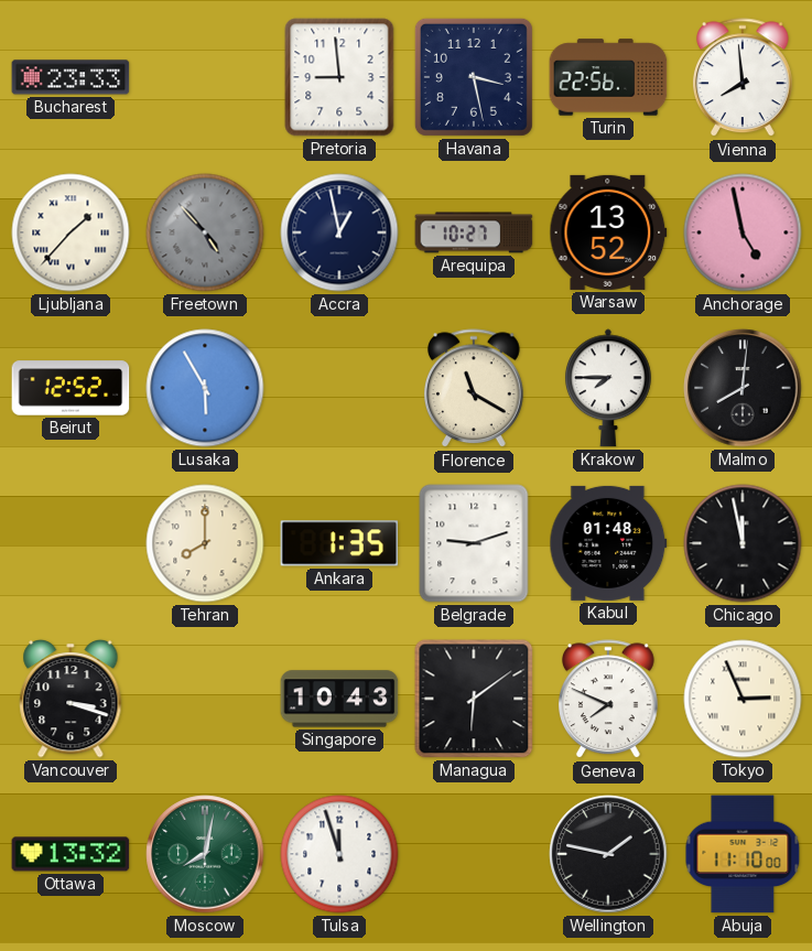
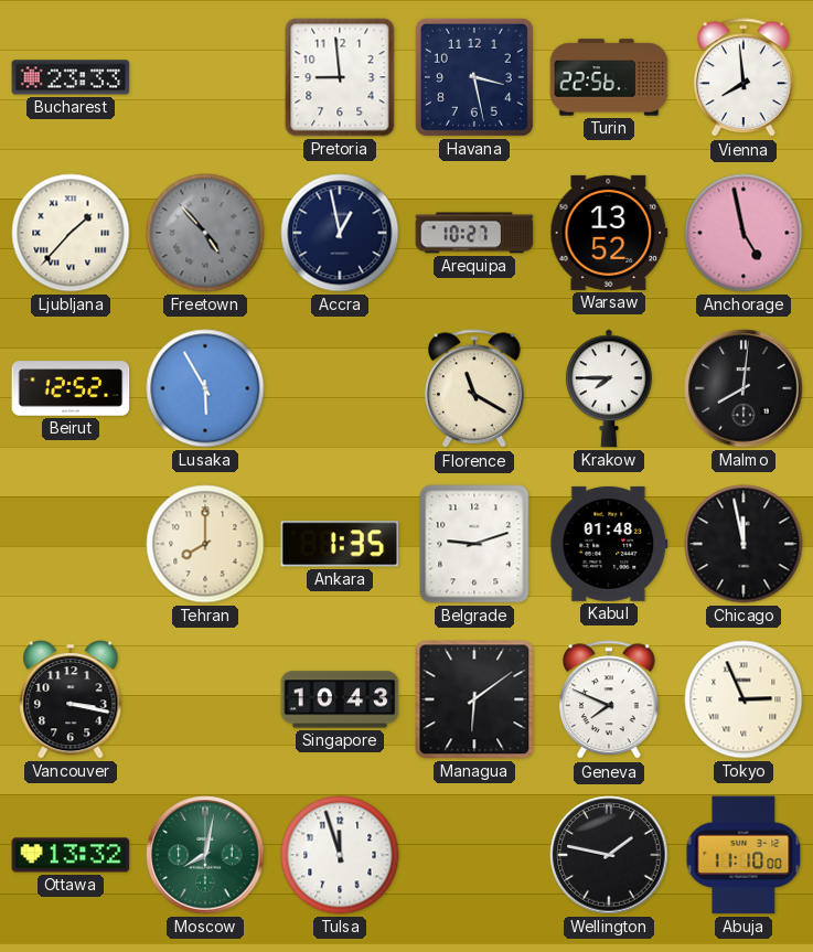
Vancouver: 3:18 -> 3:17 (71, 699)
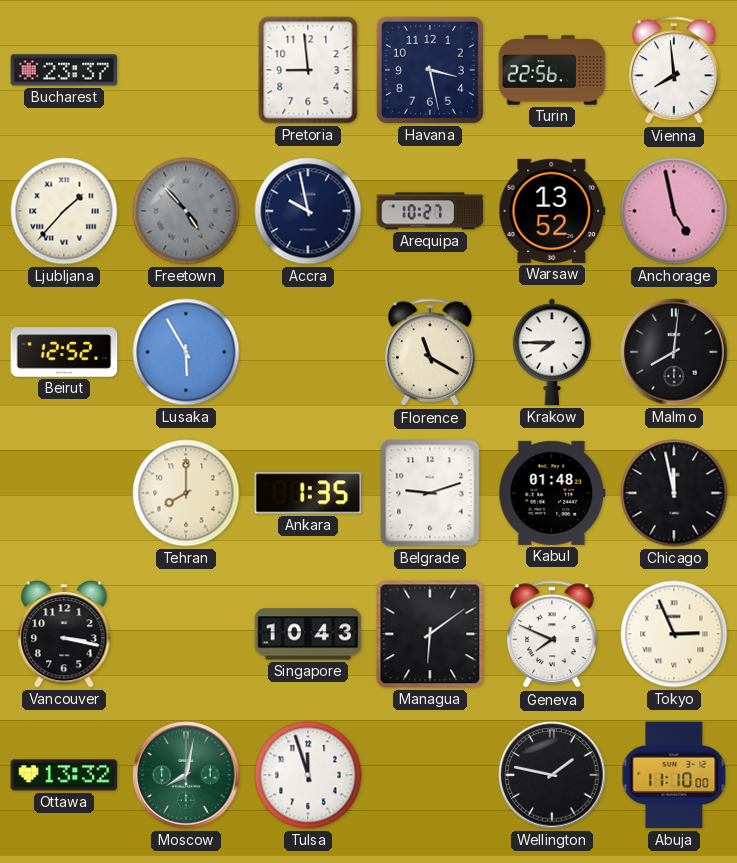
Bucharest: 23:33 -> 23:37 (64, 70)
Accra: 12:58 -> 9:58 (308, 211)
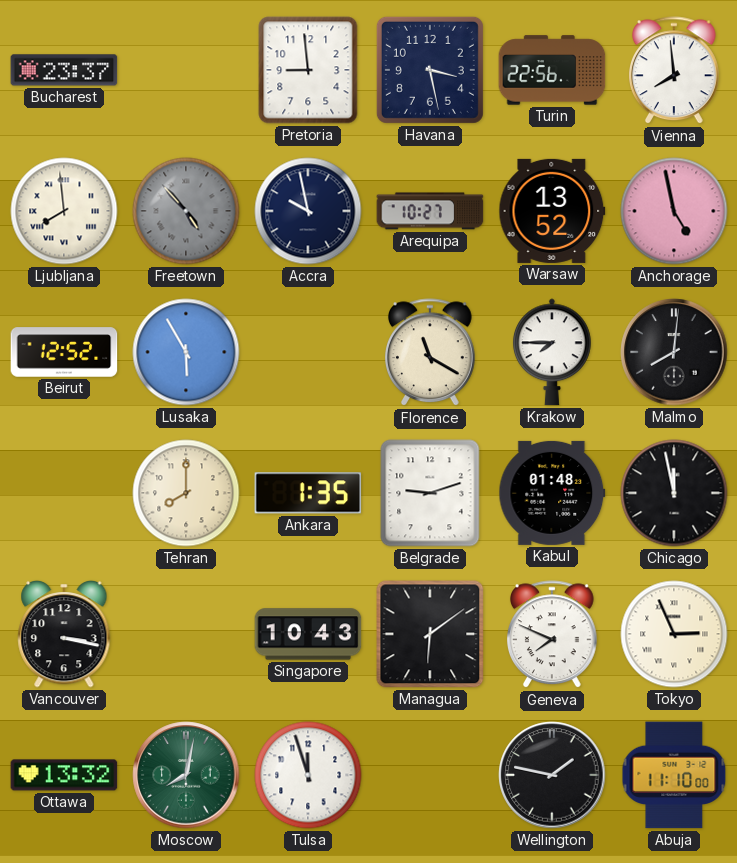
Ljubljana: 1:37 -> 7:59 (64, 211)
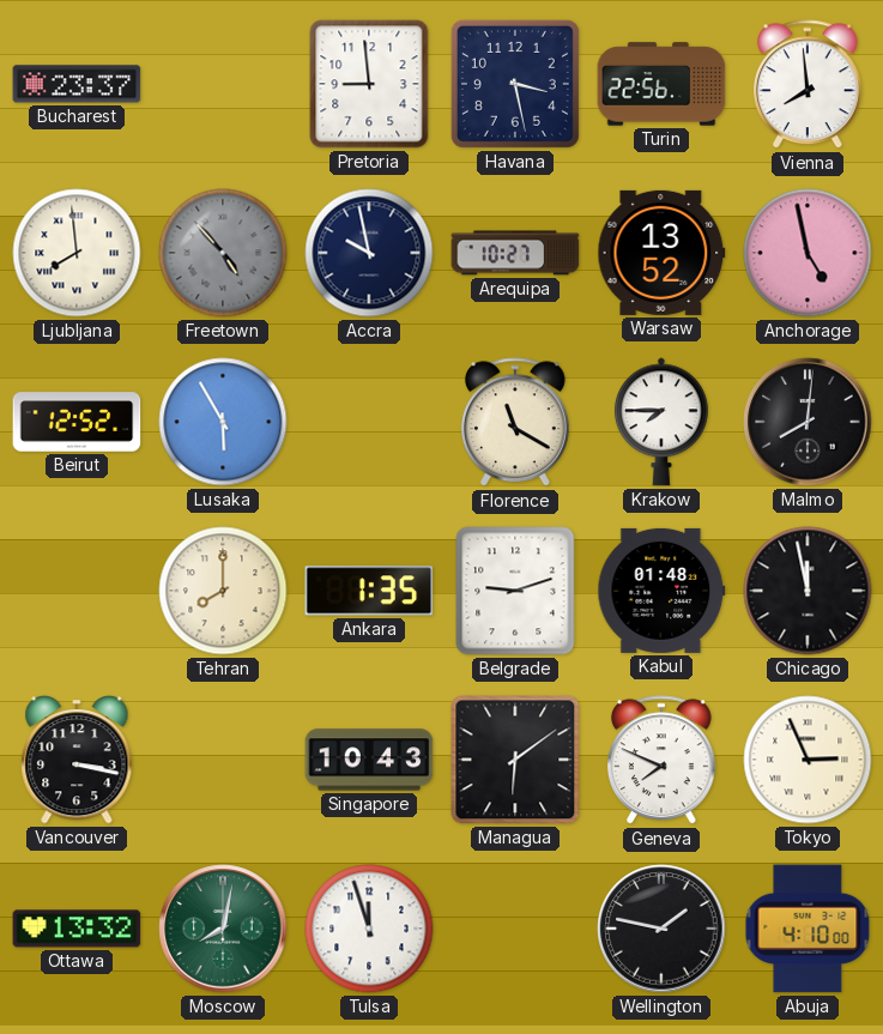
Abuja: 11:10 -> 4:10 (808, 929)
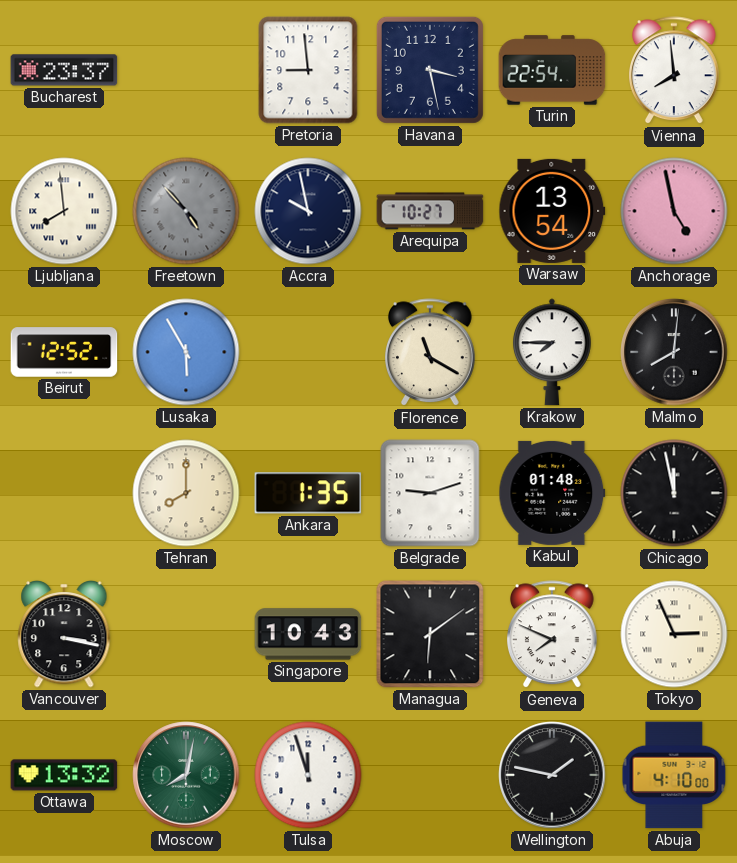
Turin: 22:56 -> 22:54 (552, 70)
Warsaw: 13:52 -> 13:54 (552, 211)
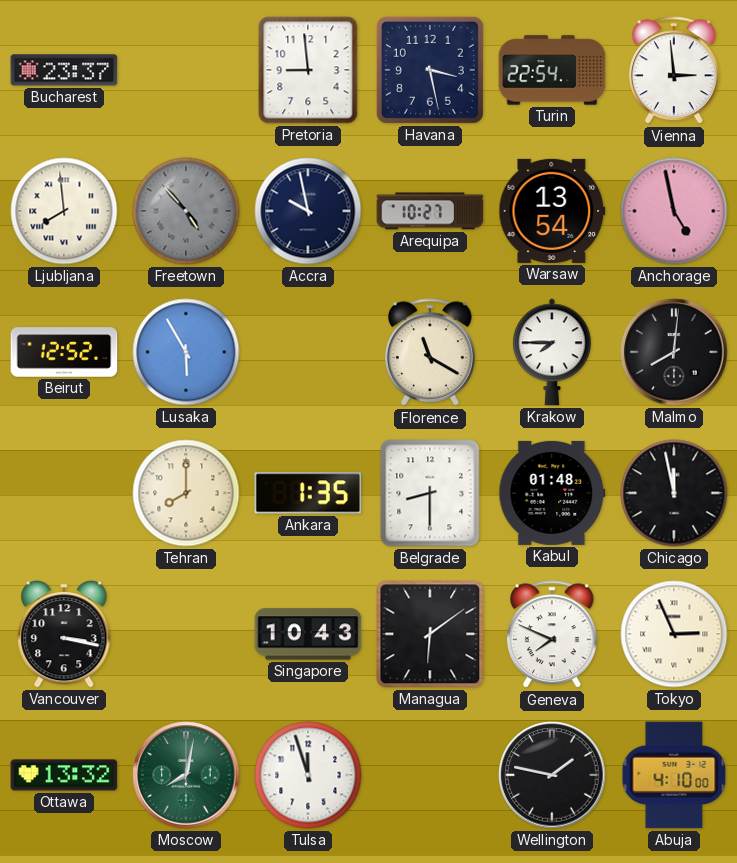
Vienna: 7:59 -> 2:59 (675, 71)
Belgrade: 9:12 -> 8:30 (430, 493)
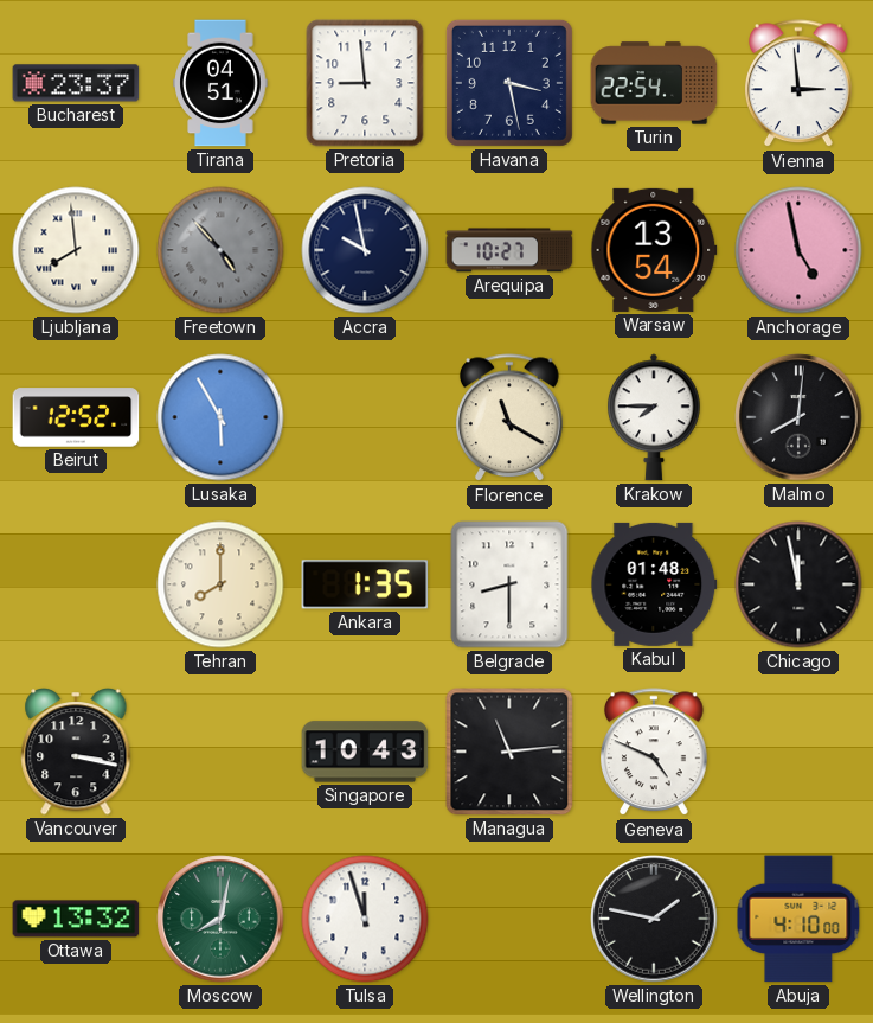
Tirana: none -> 04:51 (220, 83)
Managua: 6:09 -> 11:14 (509, 752)
Geneva: 7:49 -> 4:49 (655, 753)
Tokyo: 2:56 -> none (674, 634)
